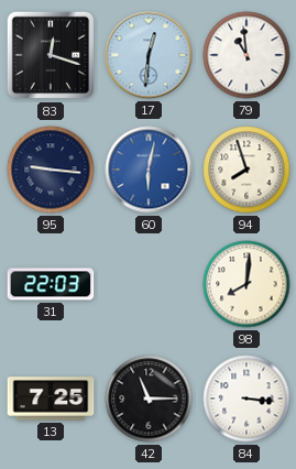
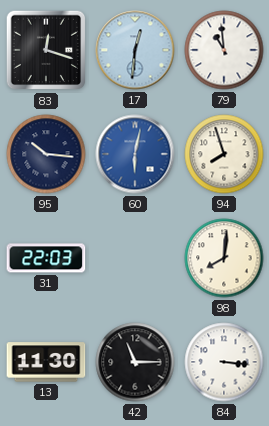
95: 9:16 -> 10:16 (46, 154)
13: 7:25 -> 11:30 (46, 362)
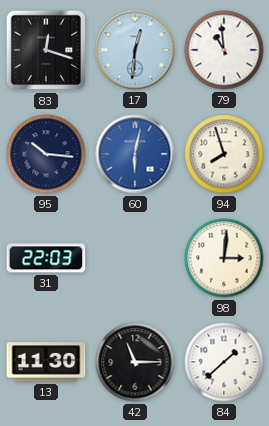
98: 8:01 -> 3:01 (224, 258)
84: 3:16 -> 1:38 (224, 362)
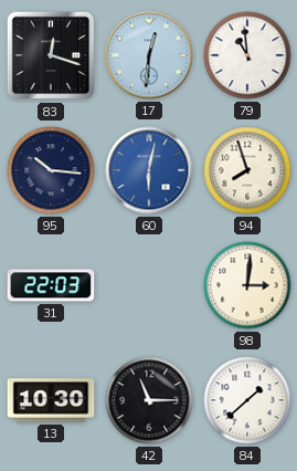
13: 11:30 -> 10:30 (51, 400)
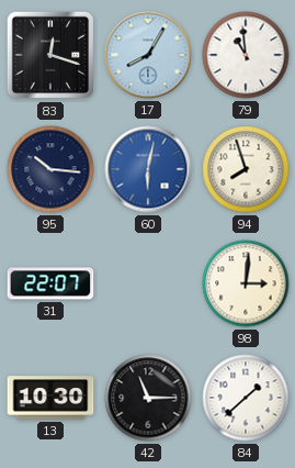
17: 12:31 -> 8:05 (148, 55)
31: 22:03 -> 22:07 (50, 283)
